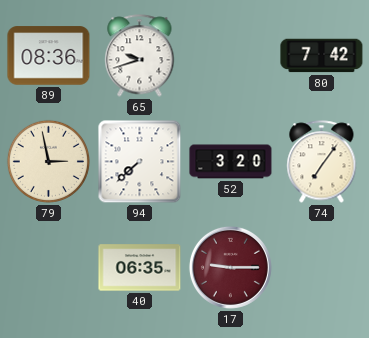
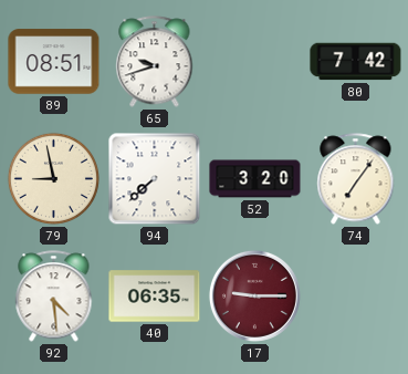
89: 08:36 -> 08:51 (54, 62)
79: 2:58 -> 8:58 (53, 178)
92: none -> 4:29 (54, 297)
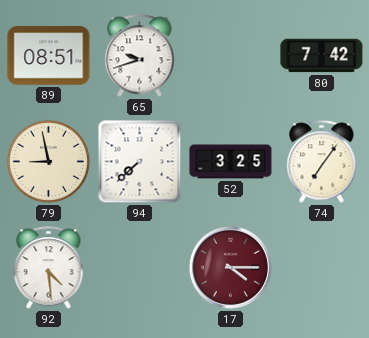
52: 3:20 -> 3:25 (231, 162)
40: 06:35 -> none (155, 297)
17: 9:15 -> 4:15 (230, 267)
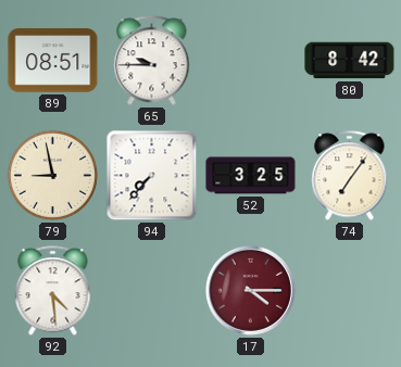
65: 9:42 -> 9:45 (152, 61)
80: 7:42 -> 8:42 (350, 61)
94: 7:38 -> 7:37 (152, 176)
